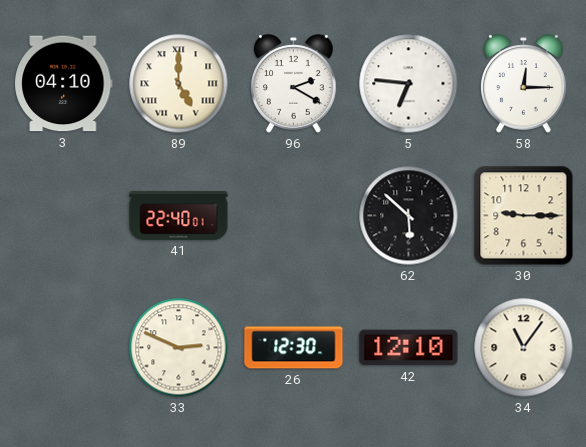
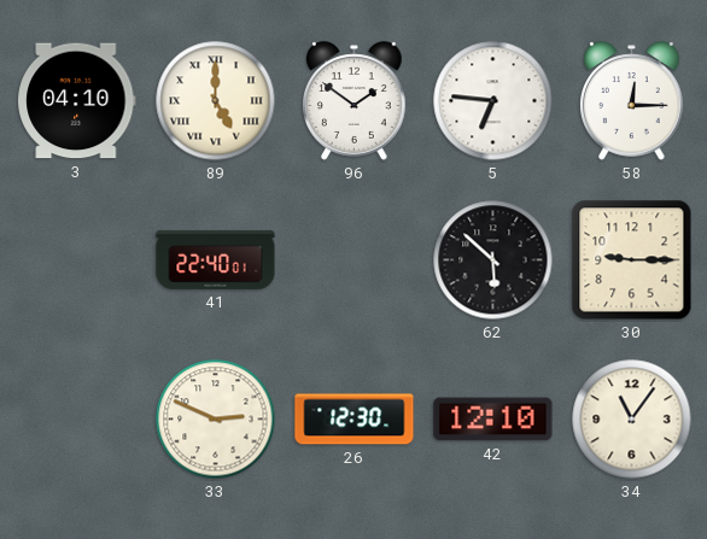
96: 2:20 -> 1:51 (355, 101)
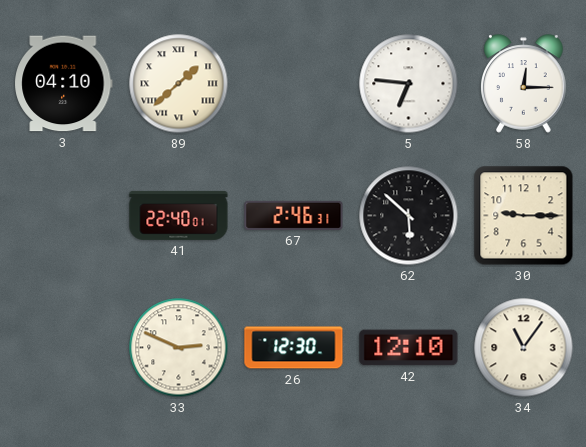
89: 5:00 -> 1:38 (179, 84)
96: 1:51 -> none (355, 101)
67: none -> 2:46 (294, 215)
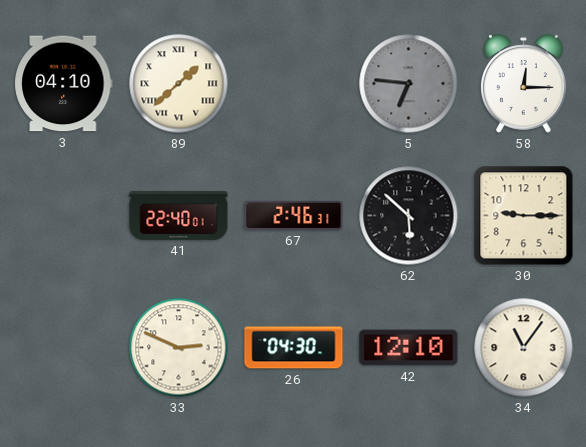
5 dial: white -> grey (409, 84)
26: 12:30 -> 04:30 (294, 348)
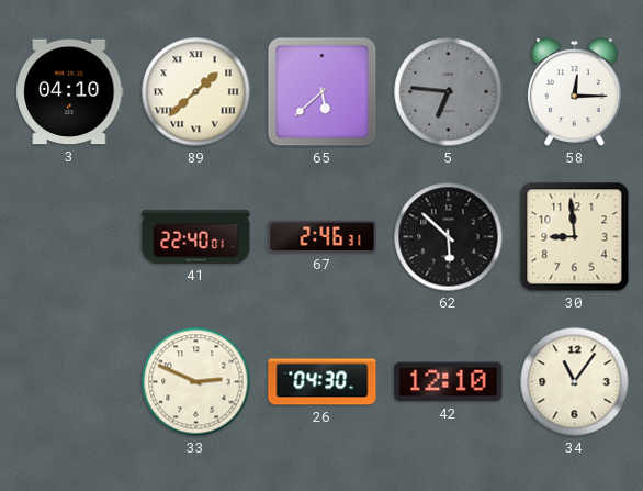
65: none -> 5:38 (323, 92)
30: 9:15 -> 8:59 (575, 237)
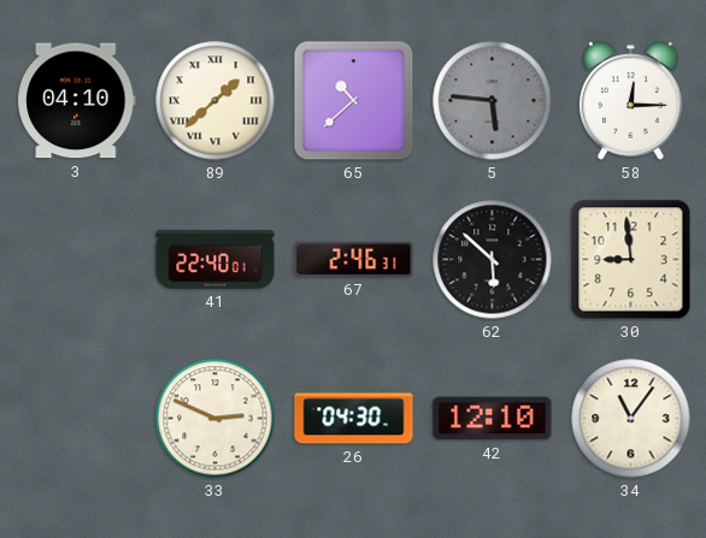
65: 5:38 -> 10:38 (354, 101)
5: 6:46 -> 5:46 (493, 101)
